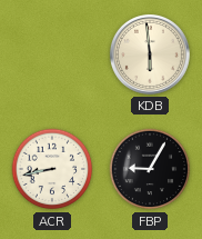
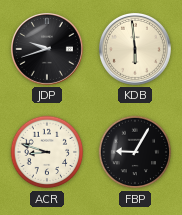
JDP: none -> 9:42 (47, 49)
ACR: 8:43 -> 8:48 (47, 152)
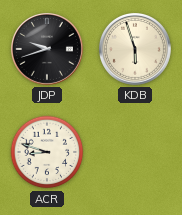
KDB: 5:59 -> 5:57 (135, 49)
FBP: 9:05 -> none (135, 152)
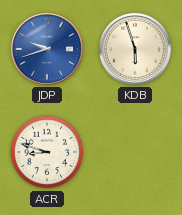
JDP dial: black -> blue (47, 49)
